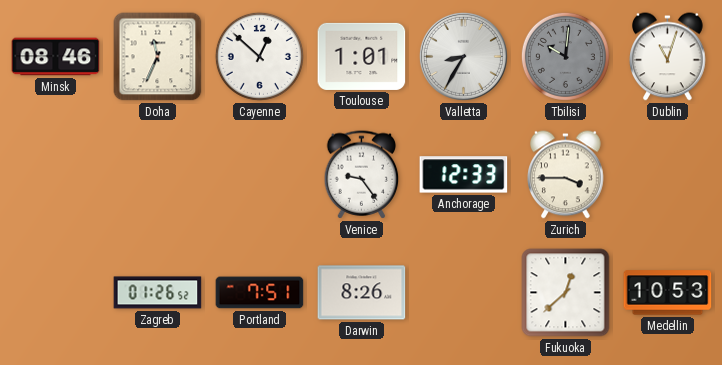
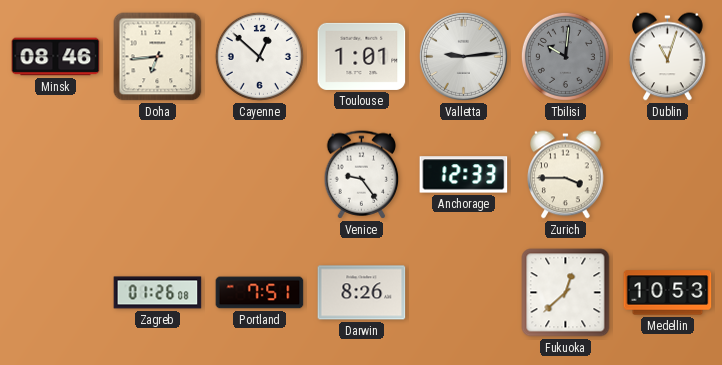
Doha: 11:34 -> 6:44 (158, 57)
Valletta: 8:35 -> 9:14 (463, 56)
Zagreb: 01:26:52 -> 01:26:08 (158, 293)
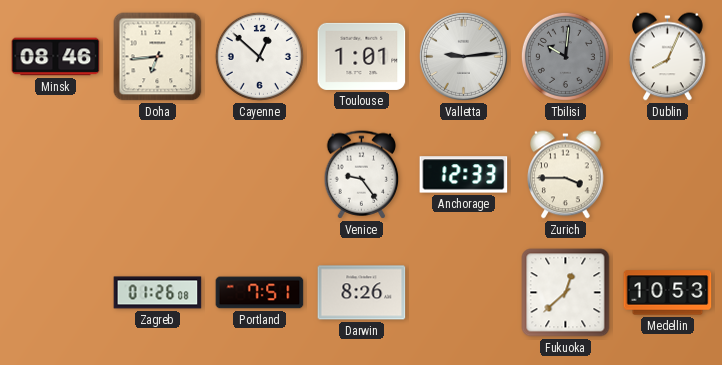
Dublin: 11:03 -> 8:04 (668, 57)
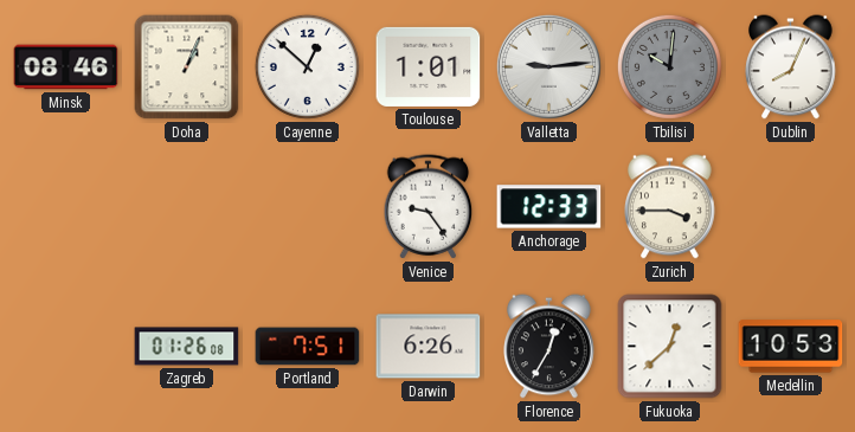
Doha: 6:44 -> 1:04 (187, 67)
Darwin: 8:26 -> 6:26 (429, 347)
Florence: none -> 12:35 (549, 347)
